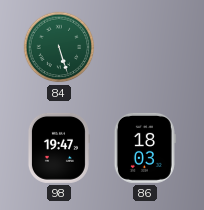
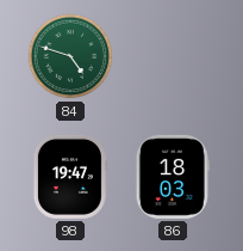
84: 5:27 -> 4:48 (70, 56)
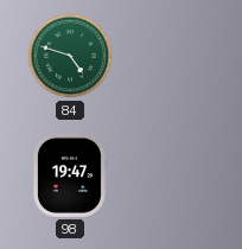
86: 18:03 -> none (173, 177)
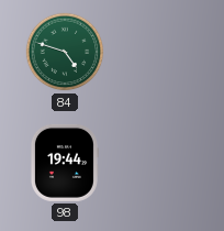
98: 19:47 -> 19:44 (64, 163)
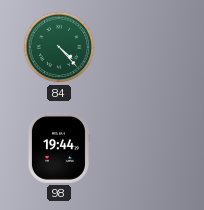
84: 4:48 -> 4:23 (59, 47)
